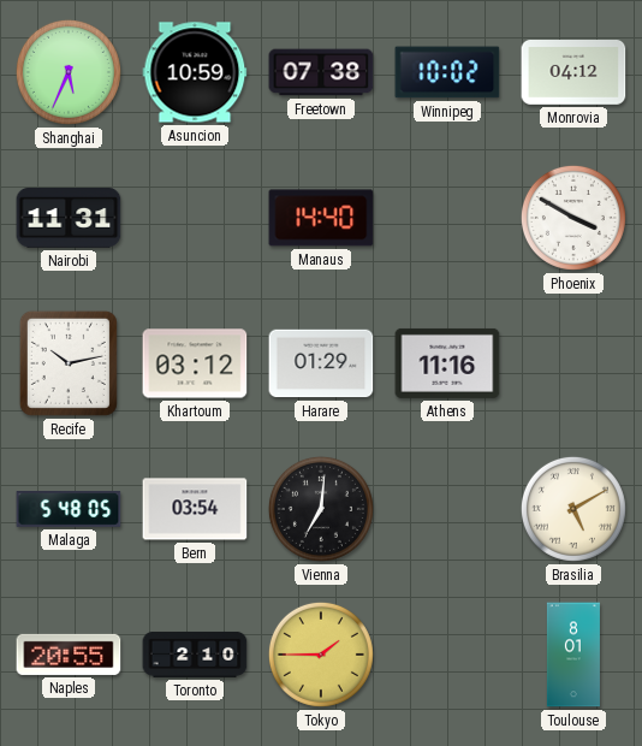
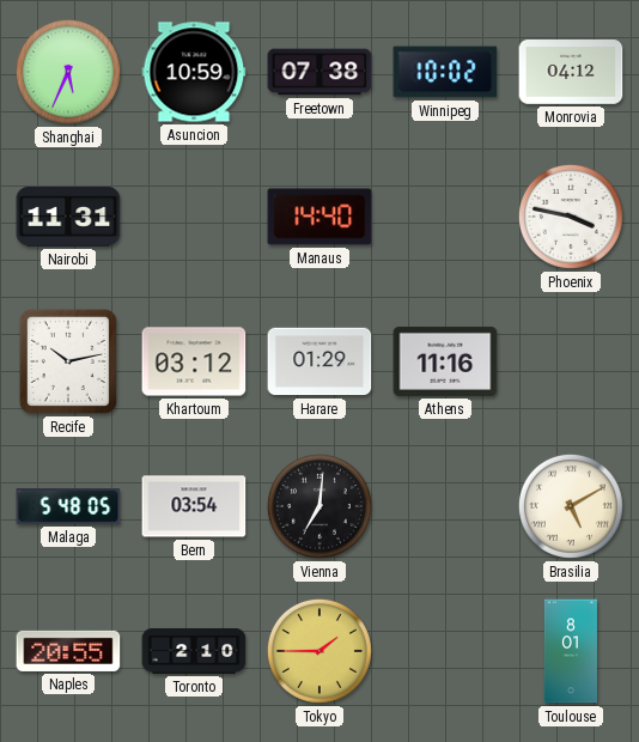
Phoenix: 3:50 -> 3:47 (571, 217)
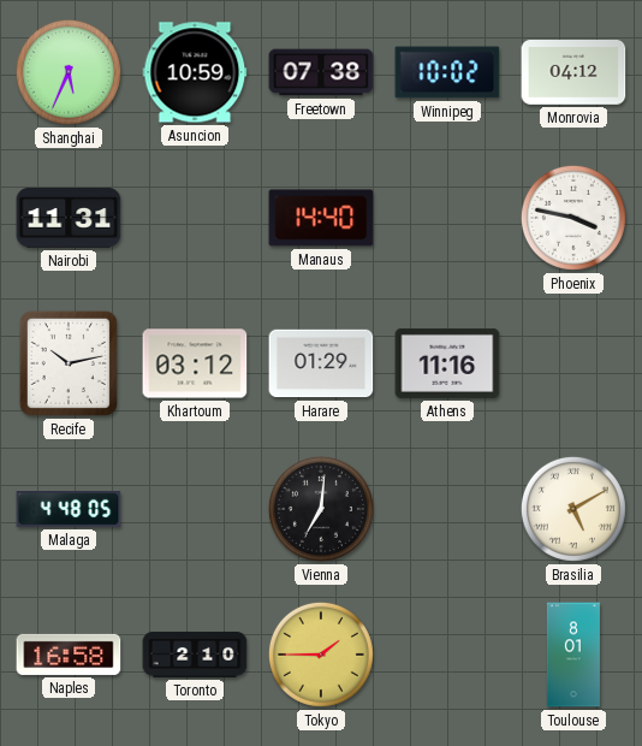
Malaga: 5:48 -> 4:48 (69, 510)
Bern: 03:54 -> none (194, 506)
Naples: 20:55 -> 16:58 (69, 655)
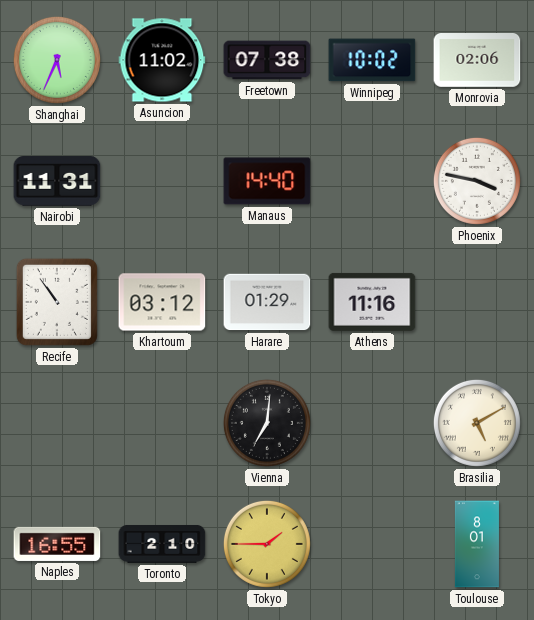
Asuncion: 10:59 -> 11:02 (162, 60)
Monrovia: 04:12 -> 02:06 (477, 61)
Recife: 10:13 -> 10:54 (57, 302)
Malaga: 4:48 -> none (69, 510)
Naples: 16:58 -> 16:55 (57, 544)
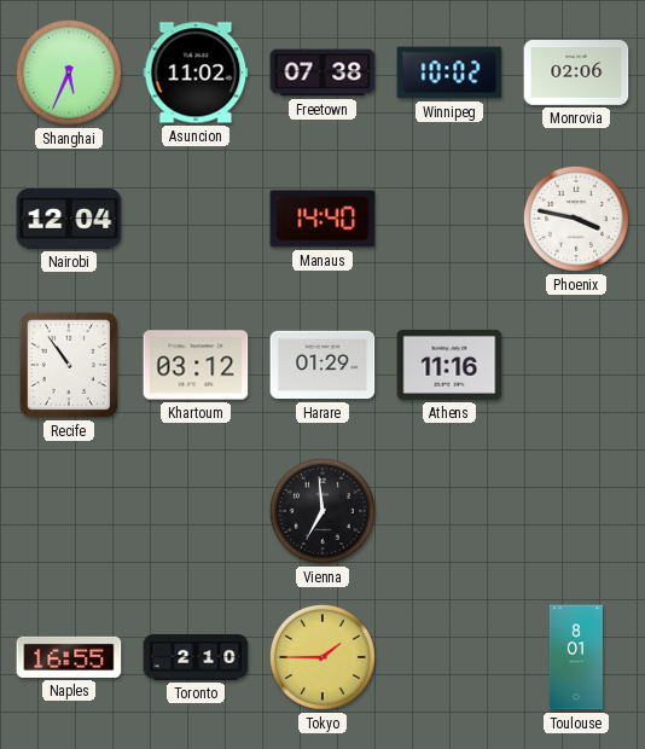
Nairobi: 11:31 -> 12:04 (69, 220)
Vienna: 7:01 -> 6:59 (322, 511)
Brasilia: 5:10 -> none (477, 423)
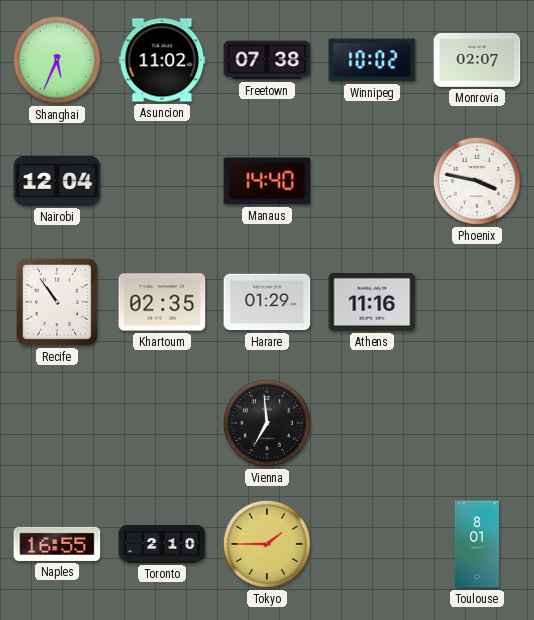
Monrovia: 02:06 -> 02:07 (477, 61)
Khartoum: 03:12 -> 02:35 (162, 302)
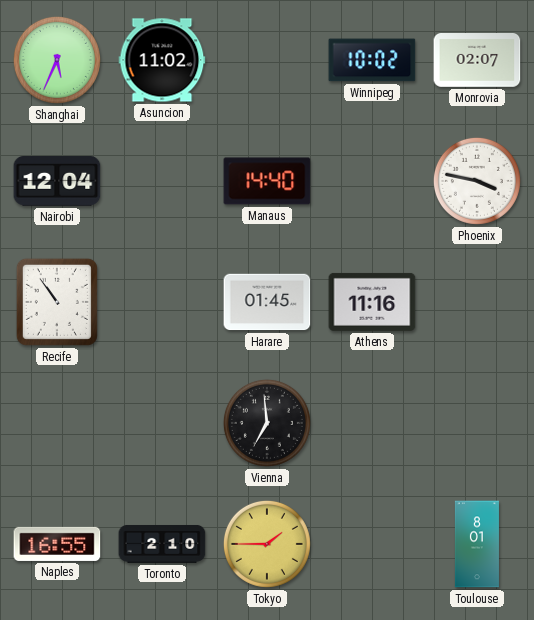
Freetown: 07:38 -> none (267, 60)
Khartoum: 02:35 -> none (162, 302)
Harare: 01:29 -> 01:45 (267, 302)
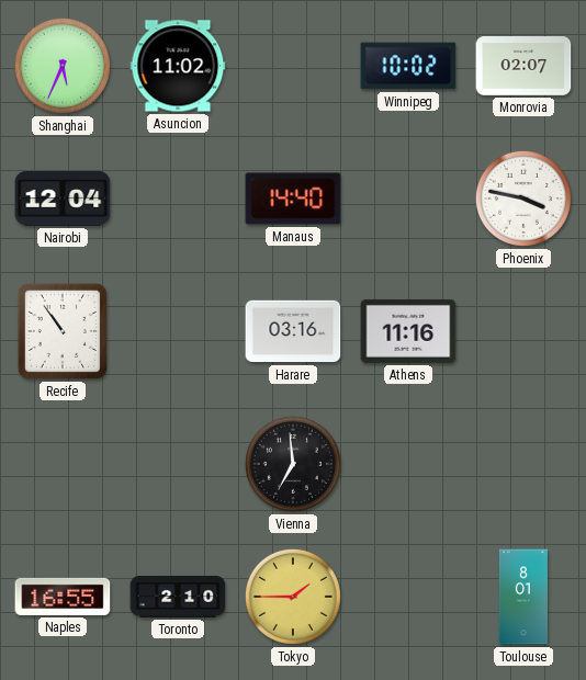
Harare: 01:45 -> 03:16 (293, 331)
